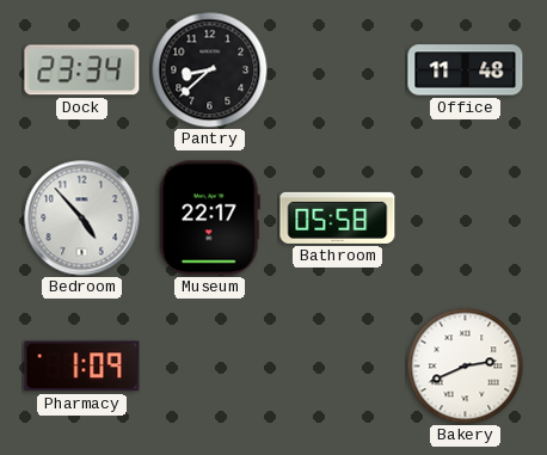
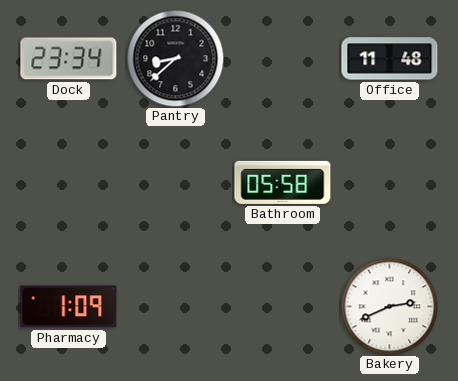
Bedroom: 4:53 -> none (82, 219)
Museum: 22:17 -> none (209, 219)
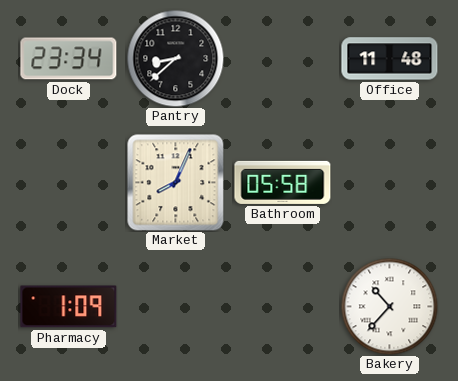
Market: none -> 8:04 (176, 183)
Bakery: 2:41 -> 10:37 (389, 306)
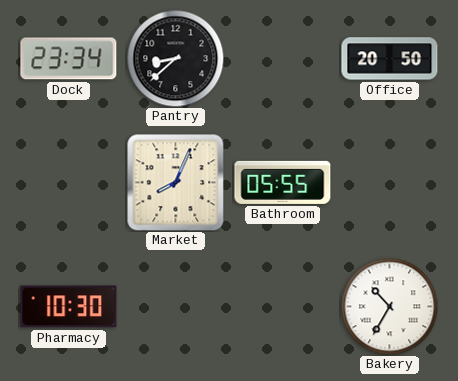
Office: 11:48 -> 20:50 (390, 59)
Bathroom: 05:58 -> 05:55 (283, 182)
Pharmacy: 1:09 -> 10:30 (69, 307)
Bakery: 10:37 -> 10:35 (389, 306)
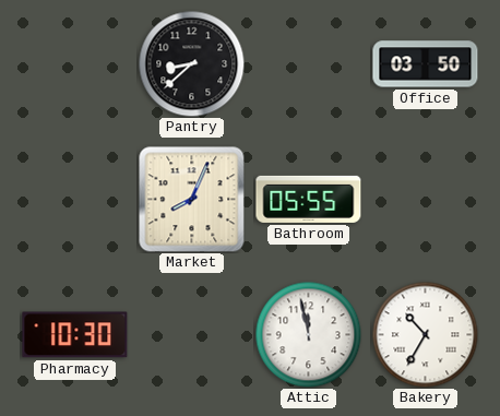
Dock: 23:34 -> none (69, 59)
Office: 20:50 -> 03:50 (426, 64)
Attic: none -> 11:58 (308, 334)
